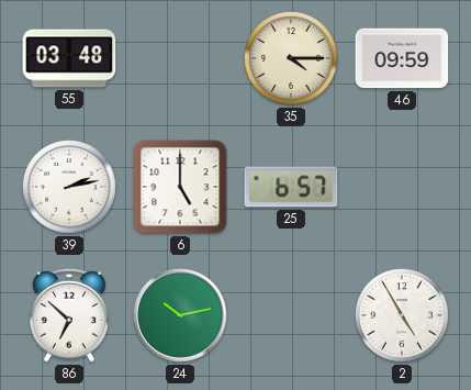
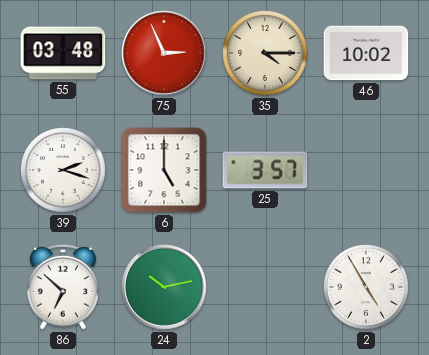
75: none -> 2:56 (164, 53)
46: 09:59 -> 10:02 (366, 53)
39: 2:13 -> 2:18 (64, 171)
25: 6:57 -> 3:57 (265, 170)
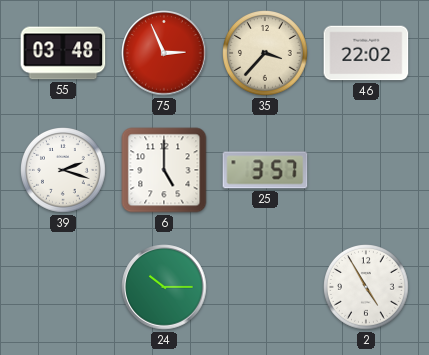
35: 4:15 -> 3:37 (266, 54)
46: 10:02 -> 22:02 (366, 53)
86: 6:52 -> none (64, 287)
24: 10:13 -> 10:15 (164, 287)
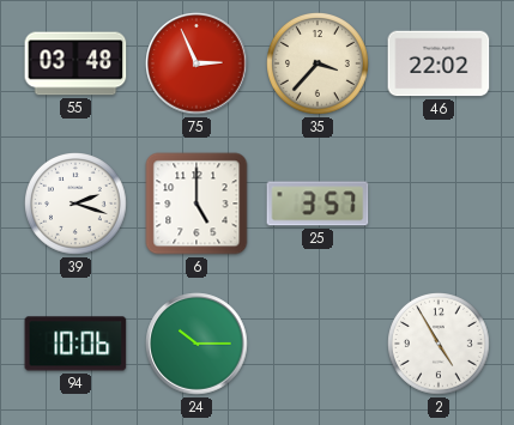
94: none -> 10:06 (75, 344)
